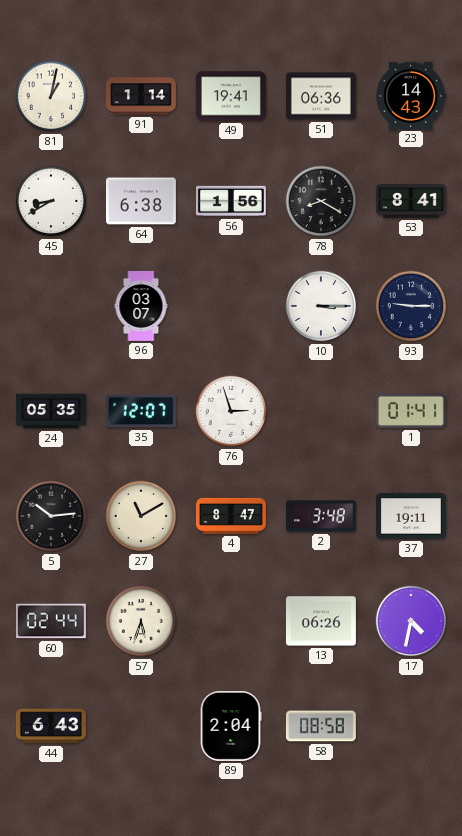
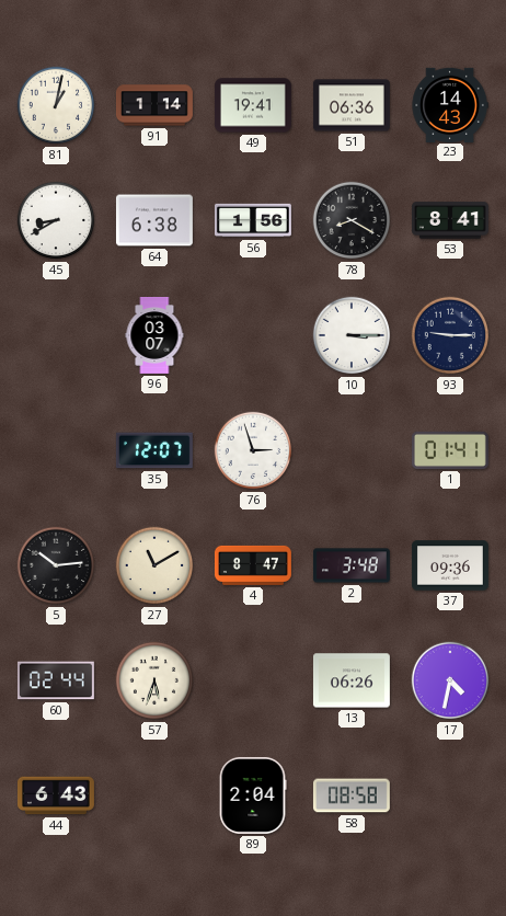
24: 05:35 -> none (51, 411)
37: 19:11 -> 09:36 (450, 565)
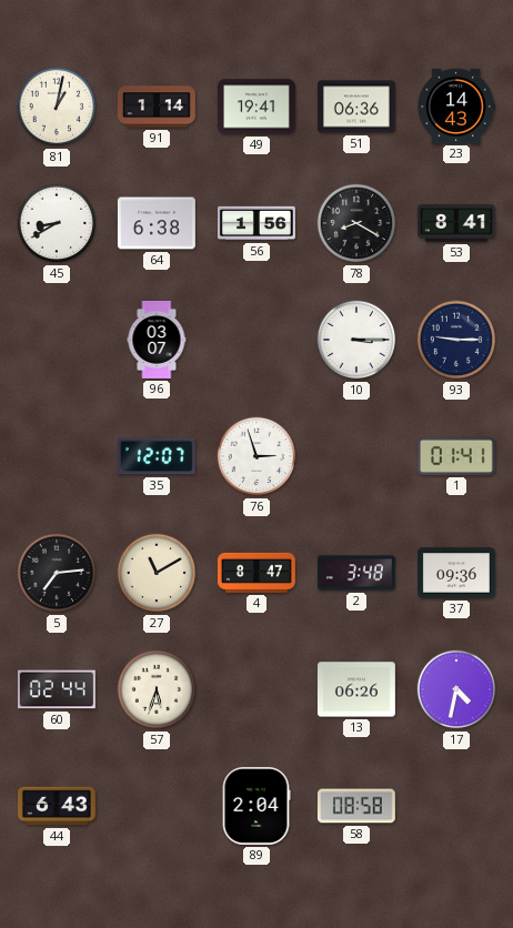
5: 10:14 -> 7:14 (57, 573)
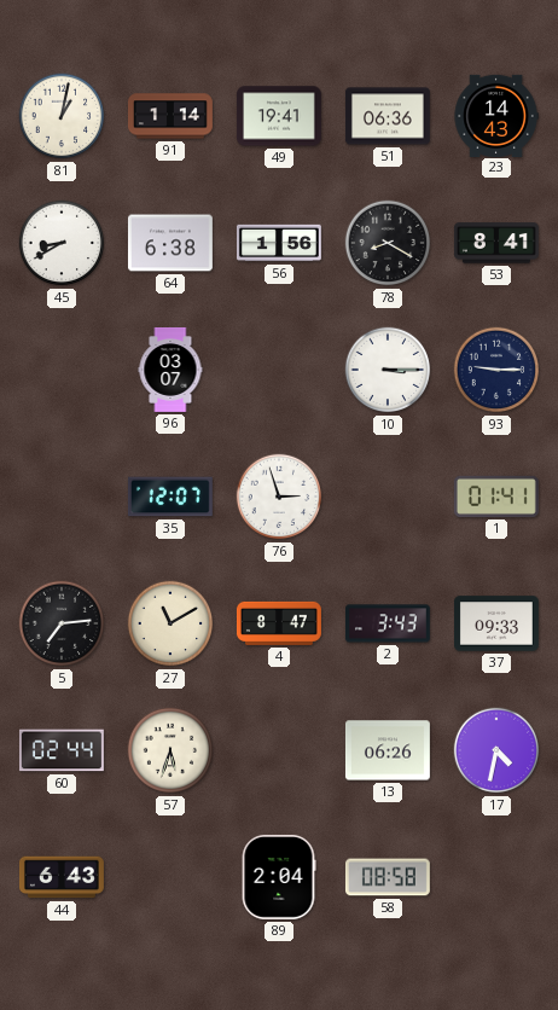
2: 3:48 -> 3:43 (388, 623)
37: 09:36 -> 09:33 (496, 623)
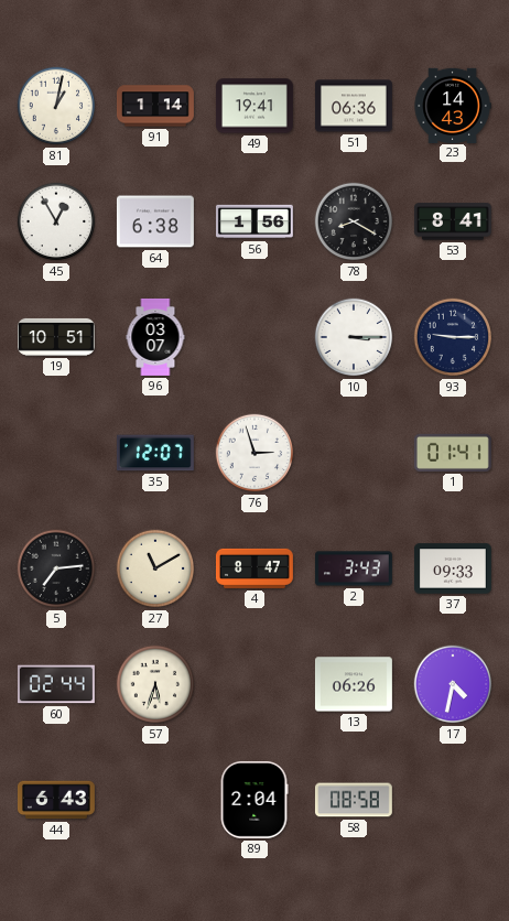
45: 8:40 -> 12:55 (56, 221)
19: none -> 10:51 (57, 337)
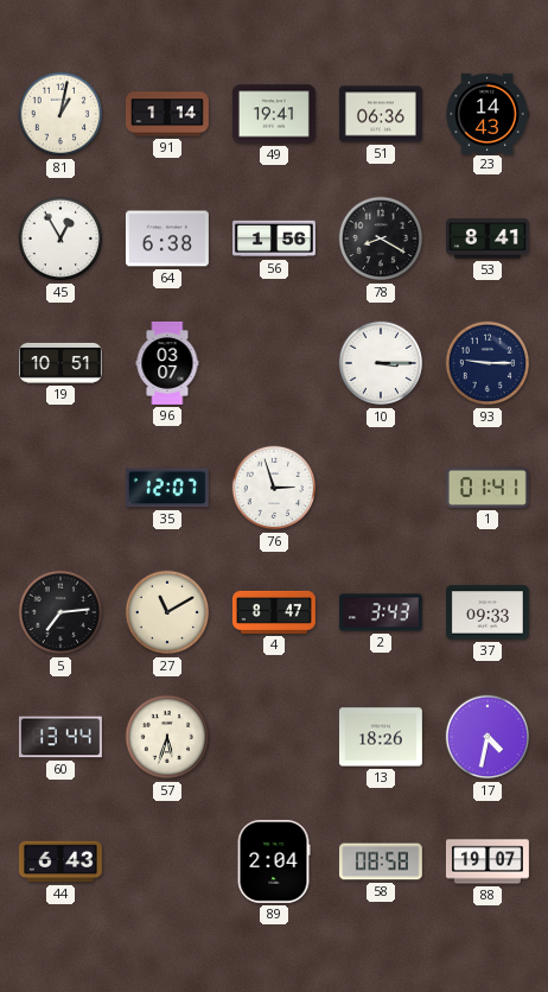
60: 02:44 -> 13:44 (60, 737)
13: 06:26 -> 18:26 (381, 737)
88: none -> 19:07 (488, 861)
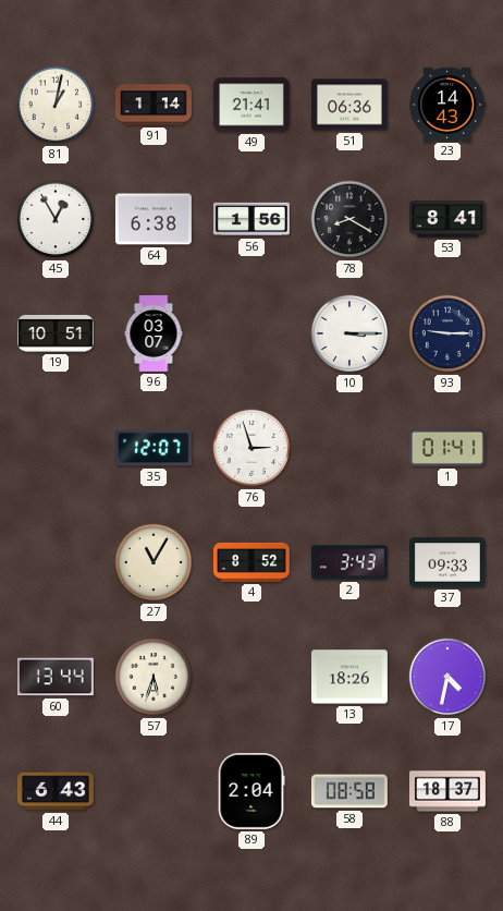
49: 19:41 -> 21:41 (251, 105)
5: 7:14 -> none (60, 612)
27: 11:10 -> 11:05 (154, 562)
4: 8:47 -> 8:52 (251, 562)
88: 19:07 -> 18:37 (447, 791)
